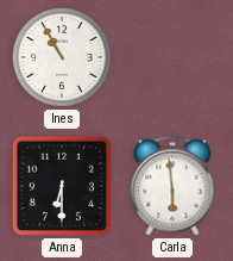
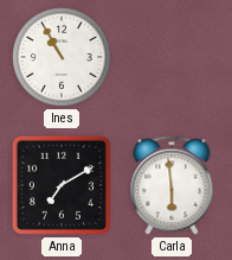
Anna: 6:30 -> 7:10 (62, 185)
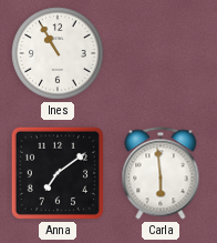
Anna: 7:10 -> 7:09 (58, 173)
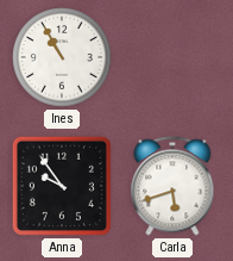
Anna: 7:09 -> 9:54 (62, 186)
Carla: 5:59 -> 5:42 (172, 186)
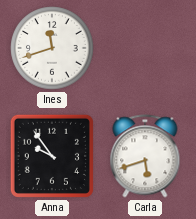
Ines: 10:55 -> 11:42 (52, 48)
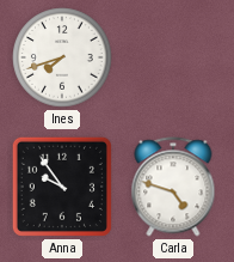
Ines: 11:42 -> 7:42 (62, 57)
Carla: 5:42 -> 4:48 (173, 187)
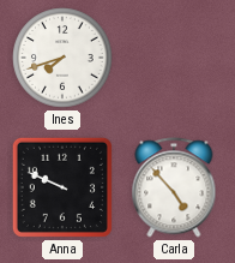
Anna: 9:54 -> 9:49 (62, 187)
Carla: 4:48 -> 4:53 (174, 187)
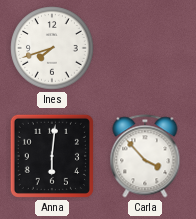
Anna: 9:49 -> 6:01 (52, 156)
Carla: 4:53 -> 3:53 (145, 156)
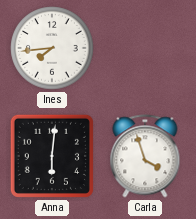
Ines: 7:42 -> 7:44 (52, 48)
Carla: 3:53 -> 3:57 (145, 156)
